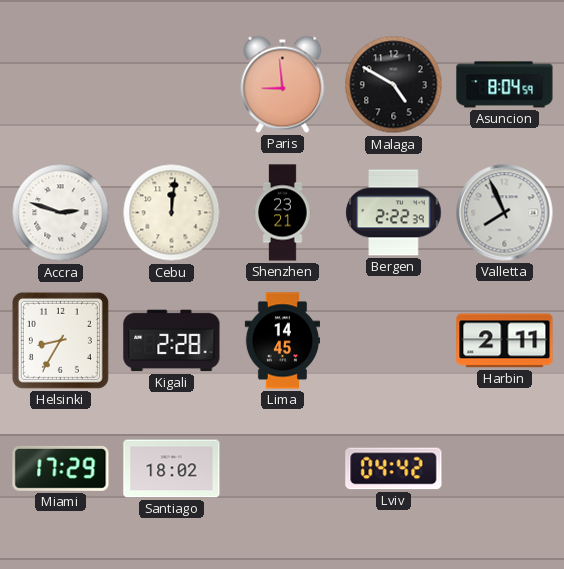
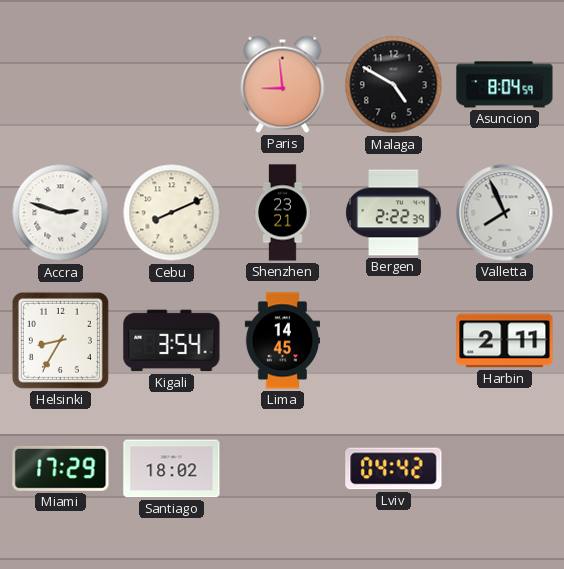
Cebu: 12:01 -> 8:11 (172, 213)
Kigali: 2:28 -> 3:54 (172, 341)
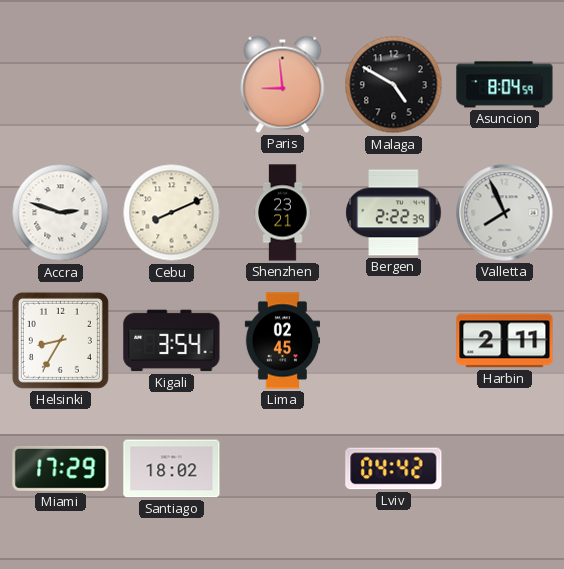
Lima: 14:45 -> 02:45 (282, 341)
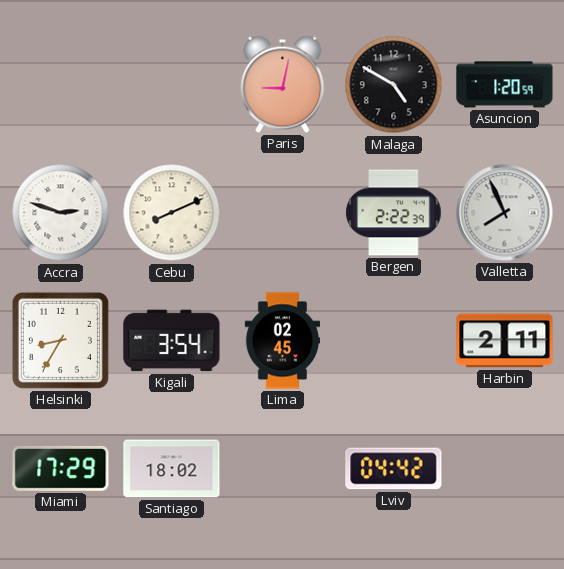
Paris: 8:59 -> 9:02 (283, 84)
Asuncion: 8:04 -> 1:20 (505, 85)
Shenzhen: 23:21 -> none (283, 213)
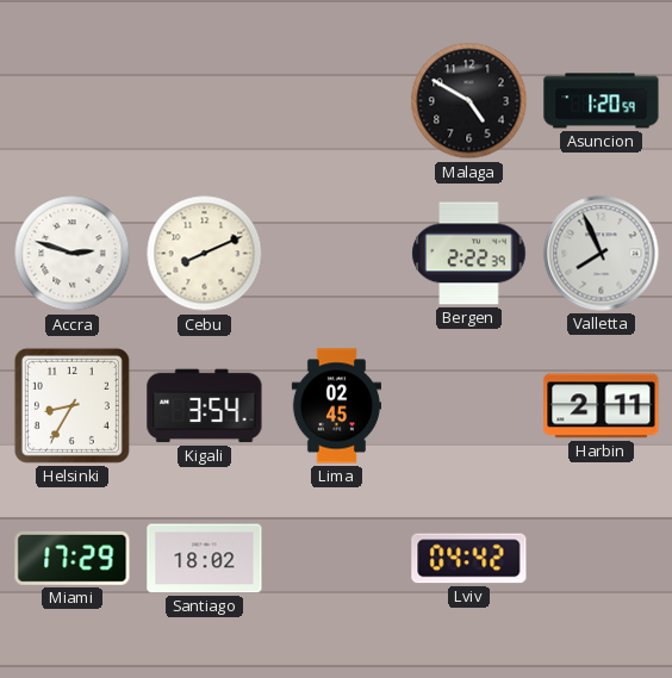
Paris: 9:02 -> none (283, 84)
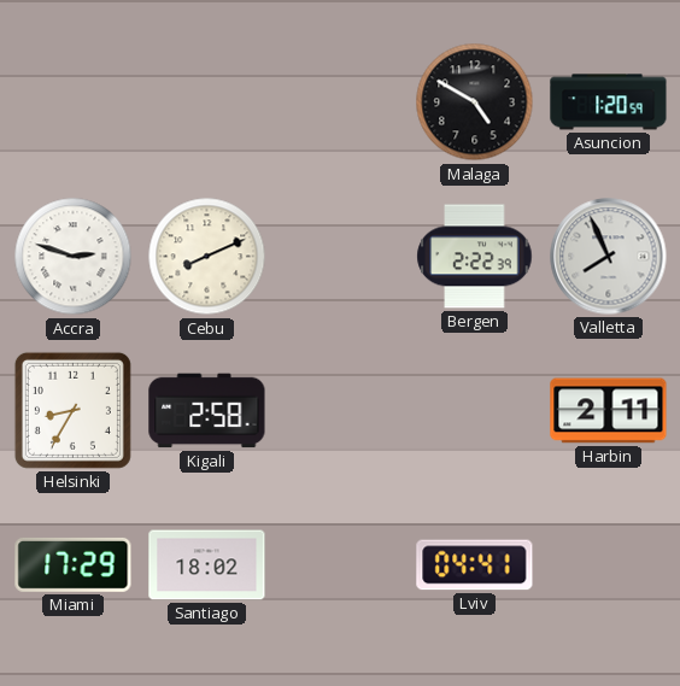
Kigali: 3:54 -> 2:58 (207, 411)
Lima: 02:45 -> none (336, 406)
Lviv: 04:42 -> 04:41 (475, 565)
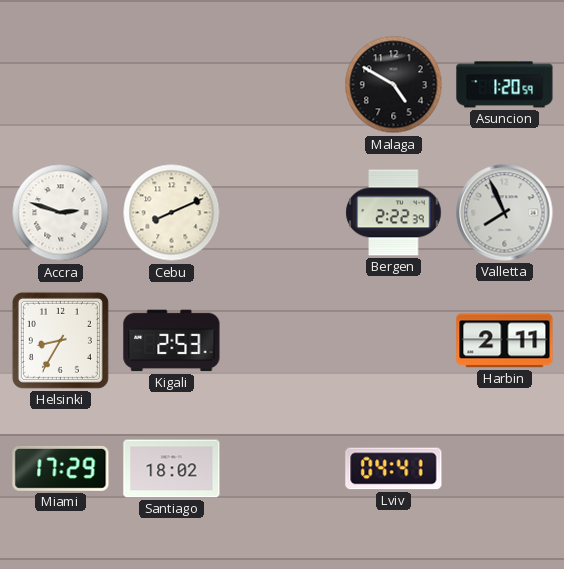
Kigali: 2:58 -> 2:53 (172, 341)
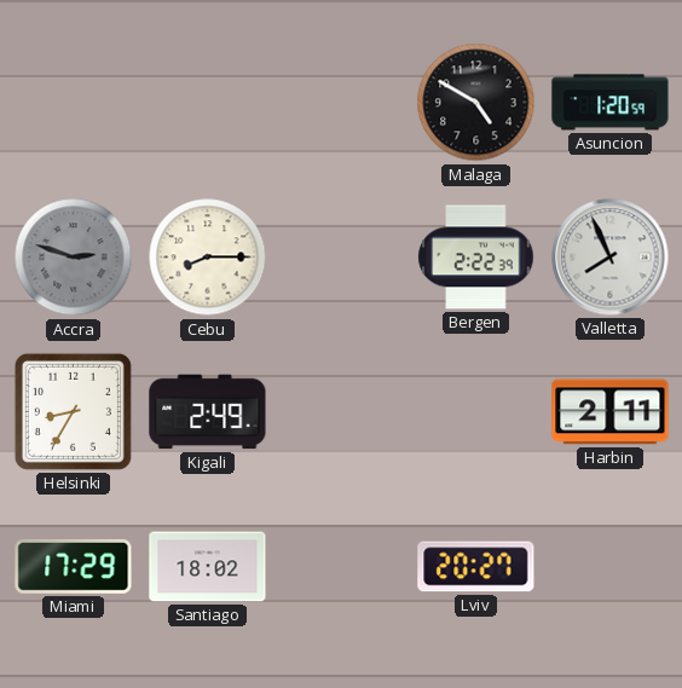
Accra dial: white -> grey (74, 258)
Cebu: 8:11 -> 8:15 (208, 258)
Kigali: 2:53 -> 2:49 (208, 412)
Lviv: 04:41 -> 20:27 (476, 567)
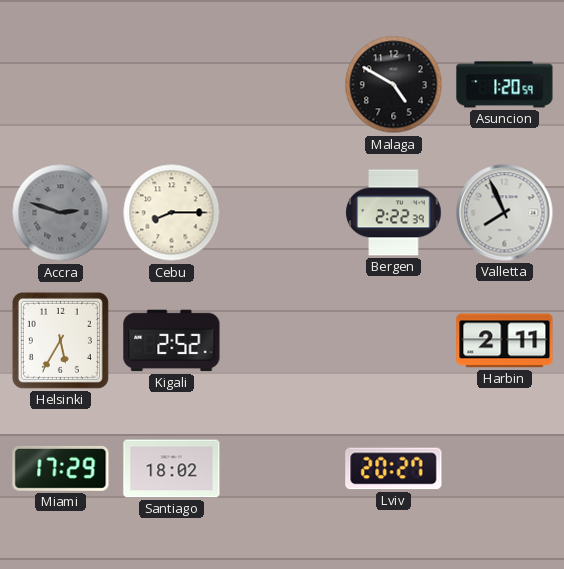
Helsinki: 8:35 -> 5:35 (60, 340)
Kigali: 2:49 -> 2:52 (172, 341)
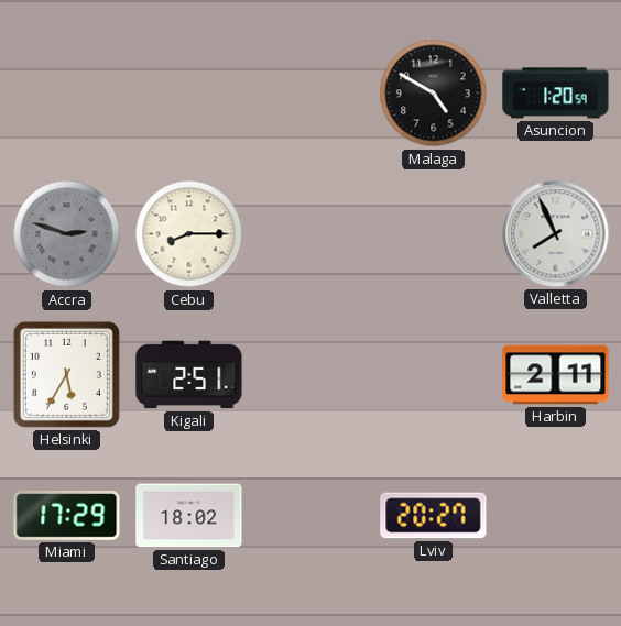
Bergen: 2:22 -> none (394, 213)
Kigali: 2:52 -> 2:51 (189, 375)
